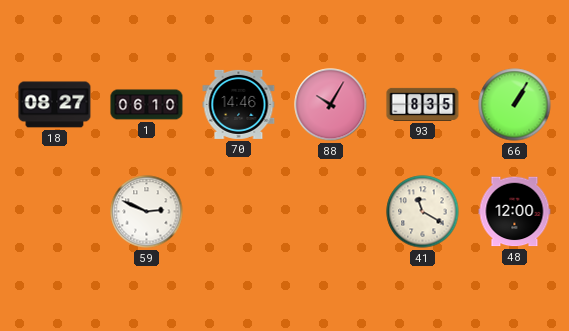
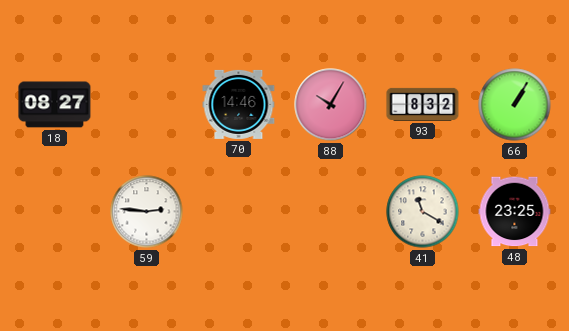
1: 06:10 -> none (147, 105)
93: 8:35 -> 8:32 (423, 104)
59: 2:49 -> 2:46 (147, 212)
48: 12:00 -> 23:25 (515, 212)
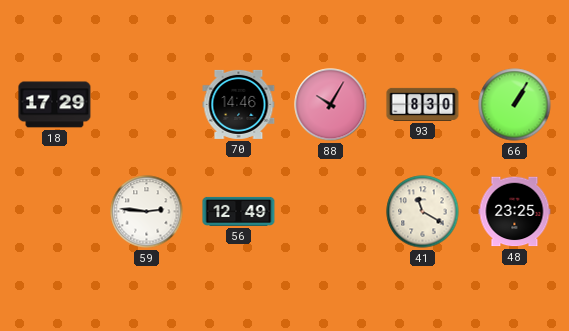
18: 08:27 -> 17:29 (55, 105)
93: 8:32 -> 8:30 (423, 104)
56: none -> 12:49 (239, 211)
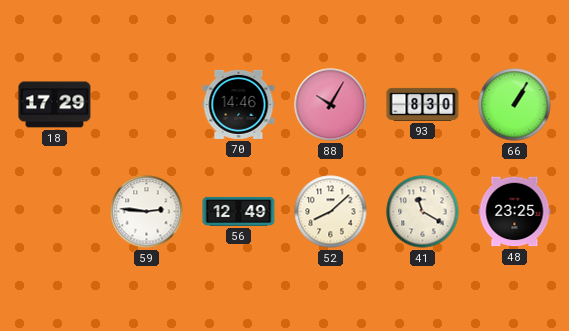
52: none -> 8:08 (331, 212)
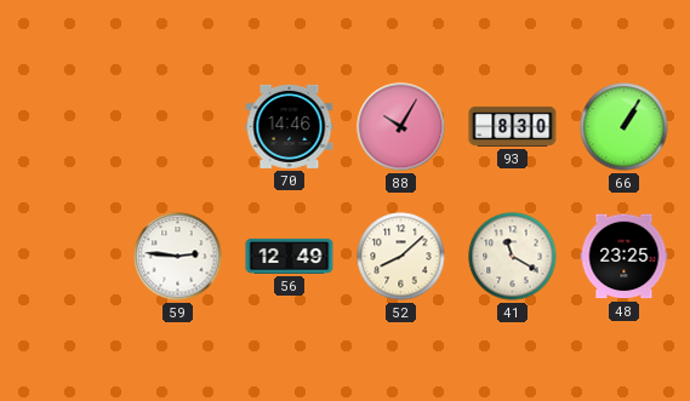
18: 17:29 -> none (55, 105)
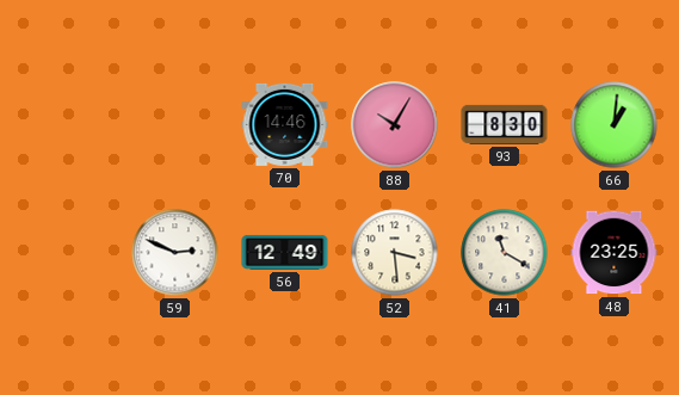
66: 1:05 -> 1:01 (615, 125)
59: 2:46 -> 2:49 (175, 253)
52: 8:08 -> 3:29 (395, 253)
